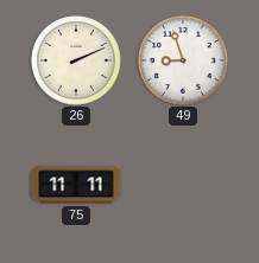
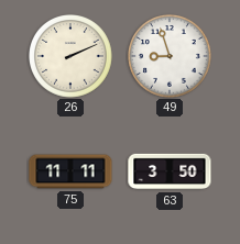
63: none -> 3:50 (170, 171)
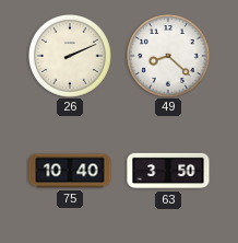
49: 8:57 -> 8:22 (169, 57)
75: 11:11 -> 10:40 (70, 171)
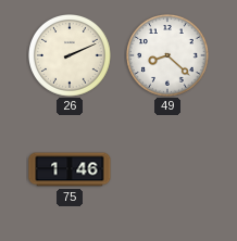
75: 10:40 -> 1:46 (70, 169)
63: 3:50 -> none (168, 171)
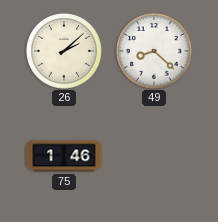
26: 2:11 -> 2:08 (65, 52)
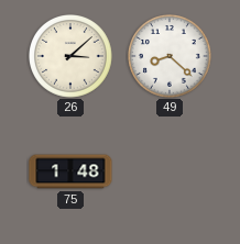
26: 2:08 -> 3:08 (72, 57)
75: 1:46 -> 1:48 (70, 171)
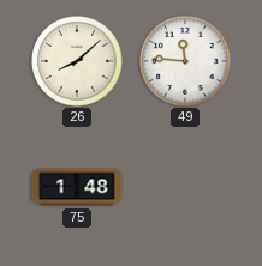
26: 3:08 -> 8:08 (78, 62)
49: 8:22 -> 11:46 (186, 62)
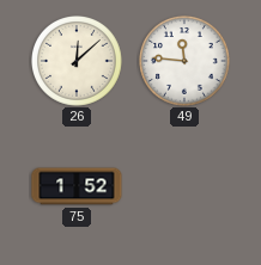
26: 8:08 -> 12:08 (78, 62)
75: 1:48 -> 1:52 (77, 186)
